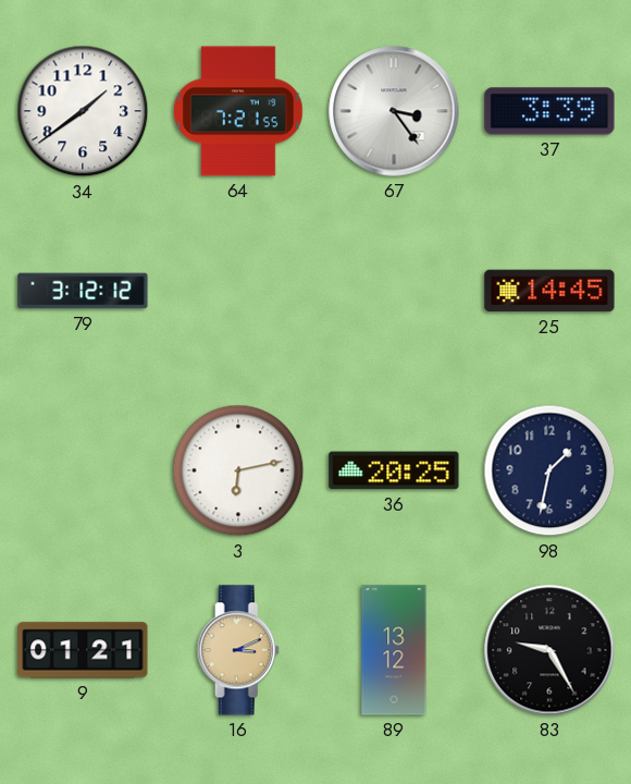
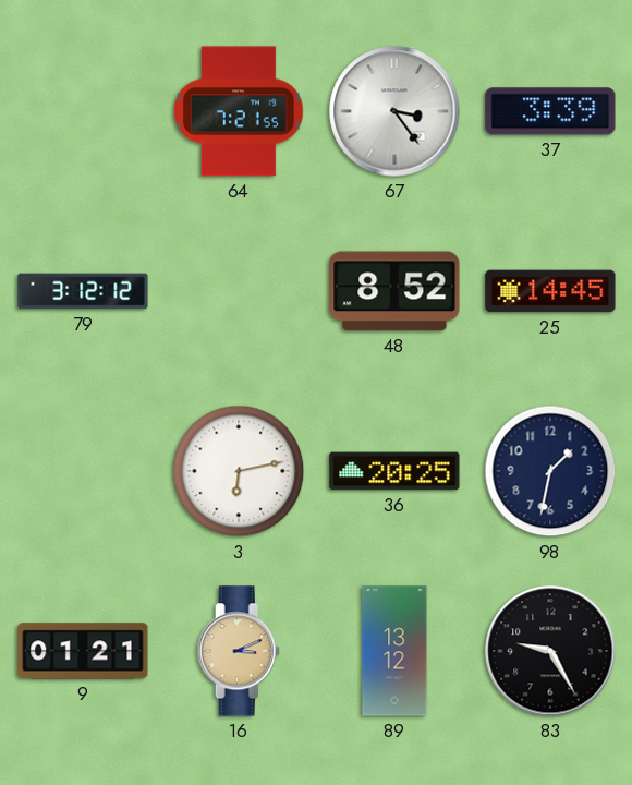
34: 1:39 -> none (83, 111)
48: none -> 8:52 (394, 291)
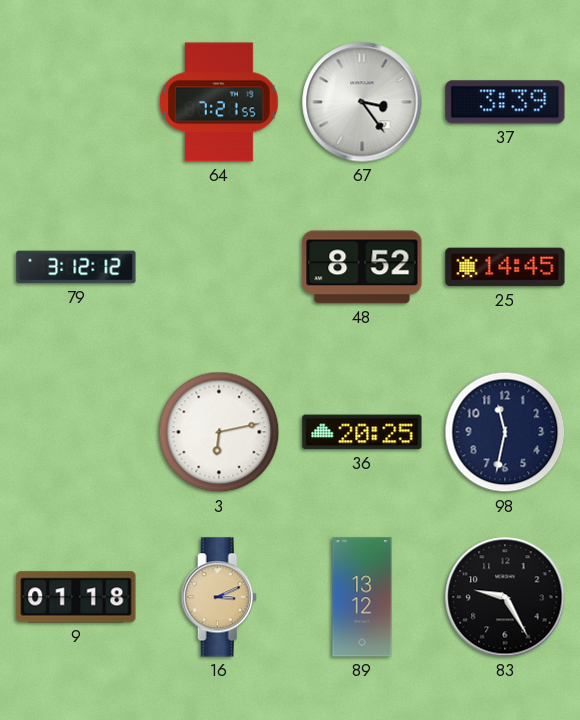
98: 1:32 -> 11:32 (505, 432)
9: 01:21 -> 01:18 (76, 597)
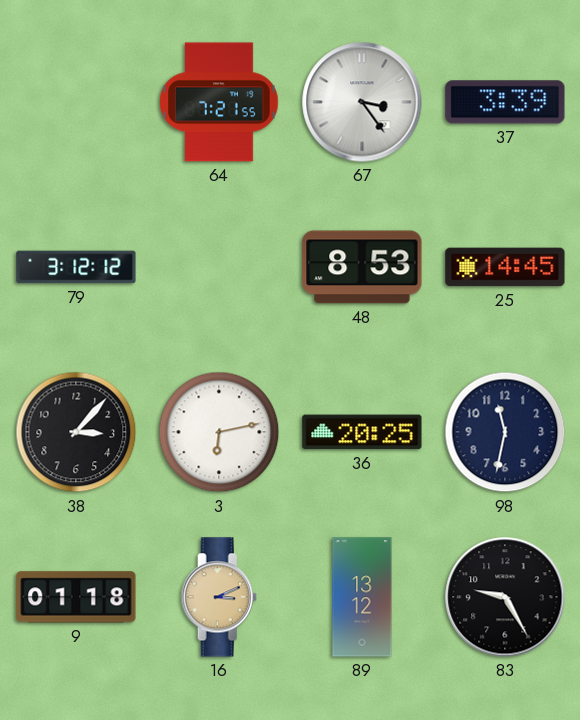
48: 8:52 -> 8:53 (362, 267)
38: none -> 3:07 (76, 432)
